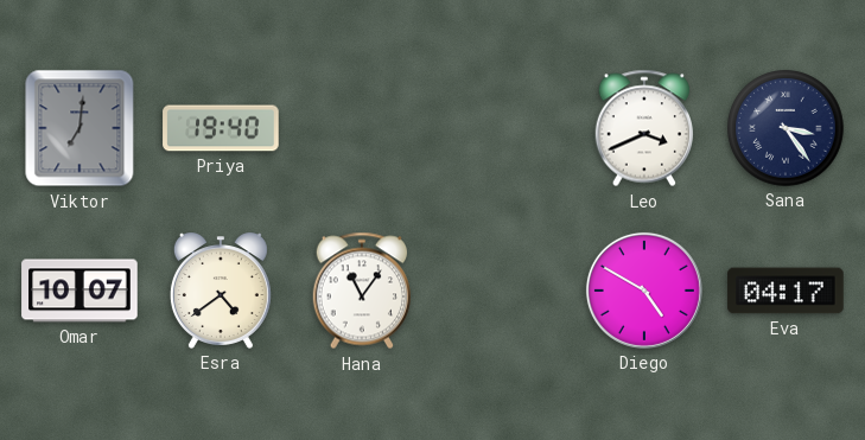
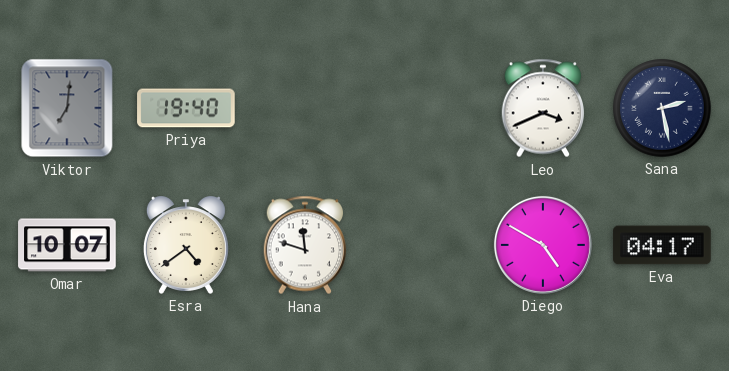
Sana: 3:24 -> 2:28 (663, 109)
Hana: 11:06 -> 11:48 (305, 245)
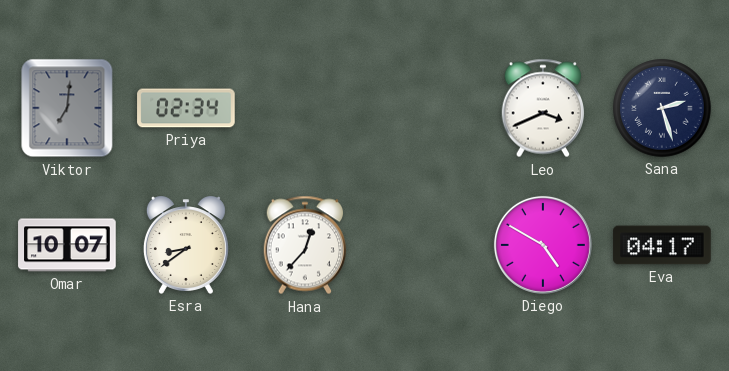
Priya: 19:40 -> 02:34 (186, 108)
Sana: 2:28 -> 2:27 (663, 109)
Esra: 4:39 -> 8:39 (186, 245)
Hana: 11:48 -> 12:37 (305, 245)
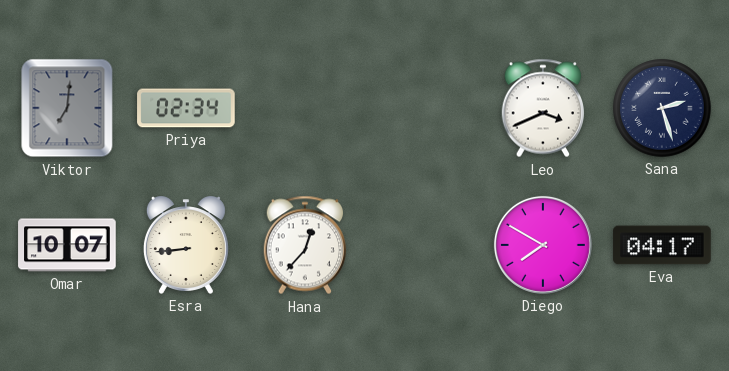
Esra: 8:39 -> 8:44 (186, 245)
Diego: 4:50 -> 7:50 (543, 245)
